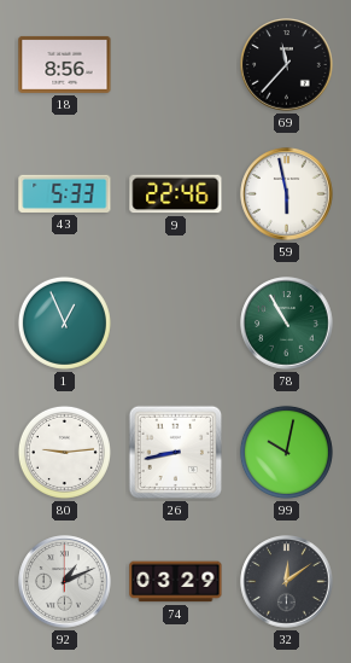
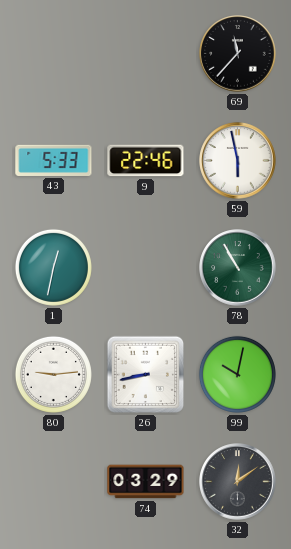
18: 8:56 -> none (65, 64)
1: 12:56 -> 12:32 (53, 267)
92: 1:11 -> none (65, 582)
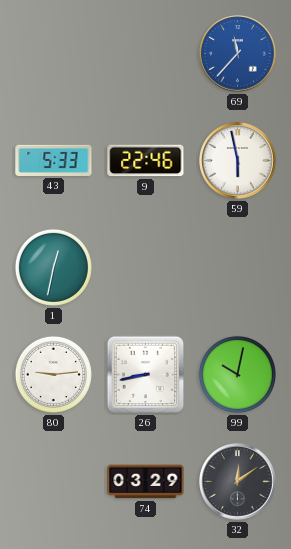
69 dial: black -> blue (238, 54)
78: 10:55 -> none (238, 268)
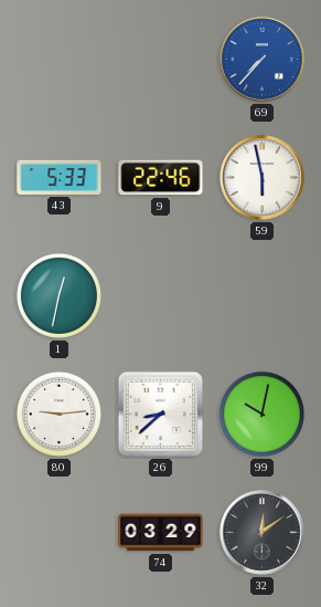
69: 11:37 -> 7:37 (263, 60)
26: 8:43 -> 8:38 (161, 415)
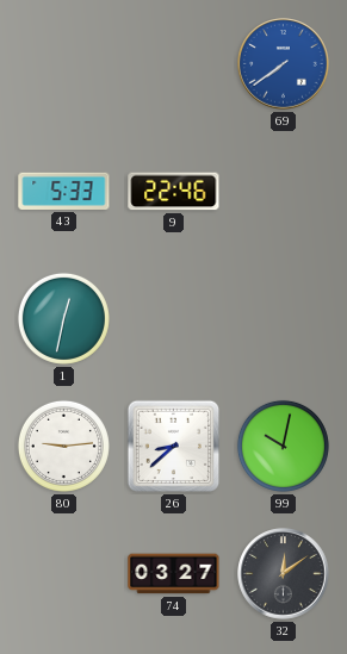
69: 7:37 -> 7:39 (284, 64)
59: 5:58 -> none (263, 178)
74: 03:29 -> 03:27 (174, 574)
